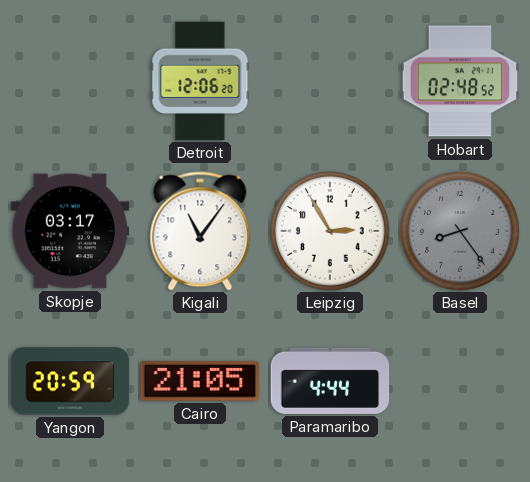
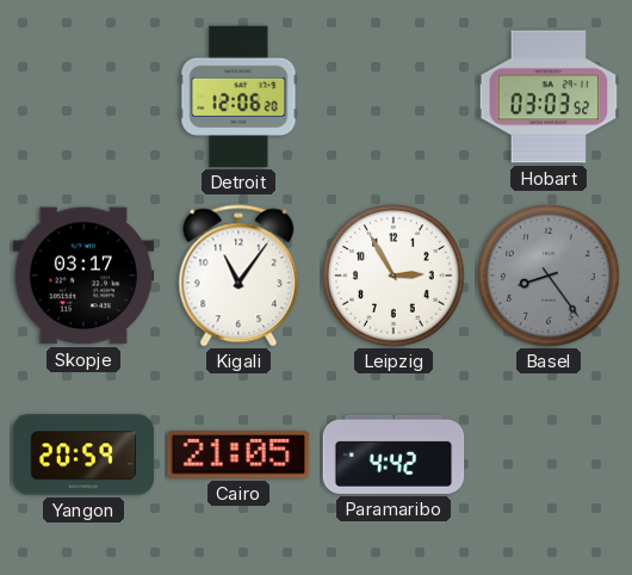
Hobart: 02:48 -> 03:03 (549, 97)
Paramaribo: 4:44 -> 4:42 (394, 455)
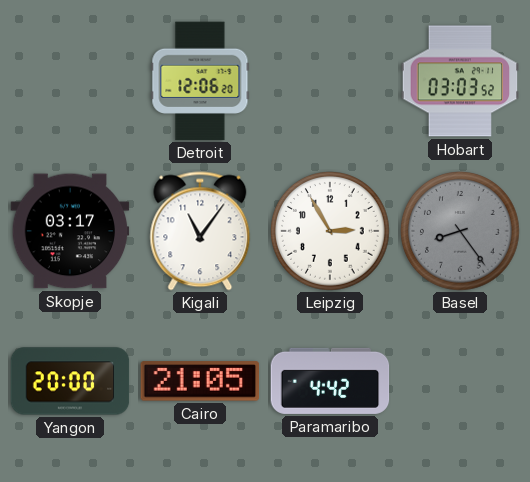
Yangon: 20:59 -> 20:00 (70, 381)
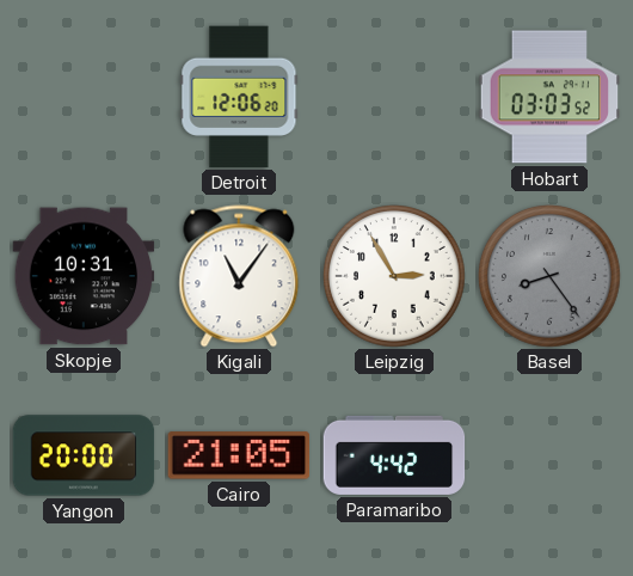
Skopje: 03:17 -> 10:31 (84, 276)
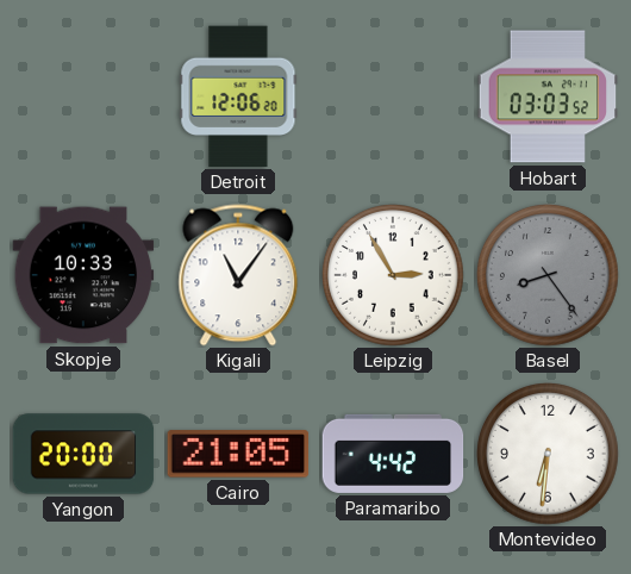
Skopje: 10:31 -> 10:33 (83, 275)
Montevideo: none -> 6:31 (549, 455)
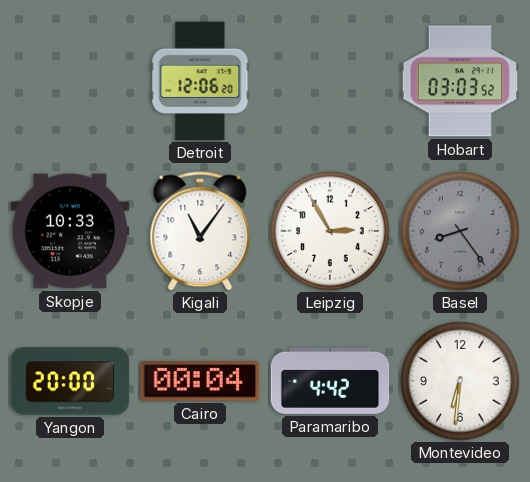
Cairo: 21:05 -> 00:04 (200, 381)
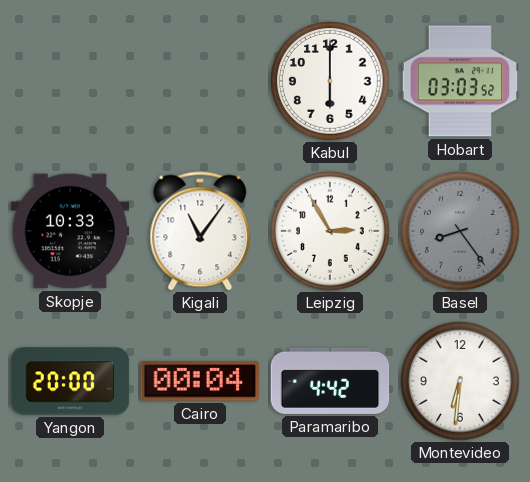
Detroit: 12:06 -> none (200, 81)
Kabul: none -> 6:00 (331, 82)
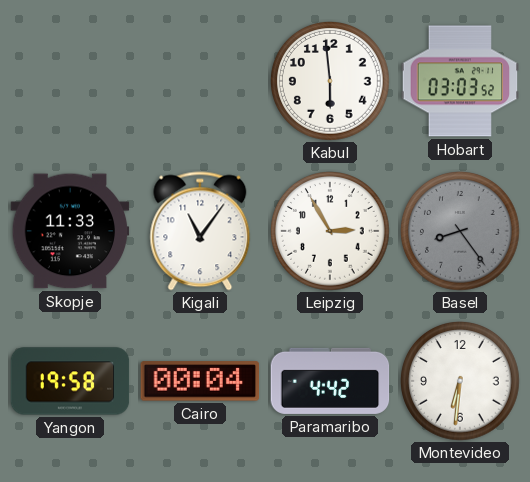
Kabul: 6:00 -> 5:59 (331, 82)
Skopje: 10:33 -> 11:33 (70, 231)
Yangon: 20:00 -> 19:58 (70, 381)
